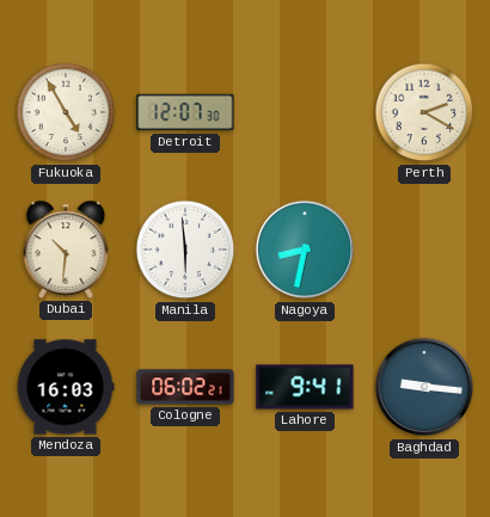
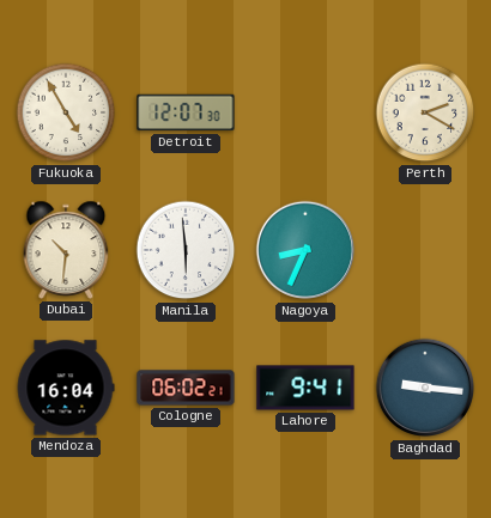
Nagoya: 8:32 -> 8:34 (305, 250)
Mendoza: 16:03 -> 16:04 (66, 388)
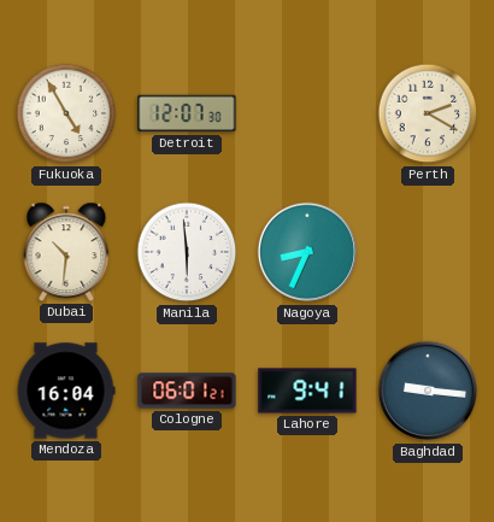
Cologne: 06:02 -> 06:01 (187, 391)
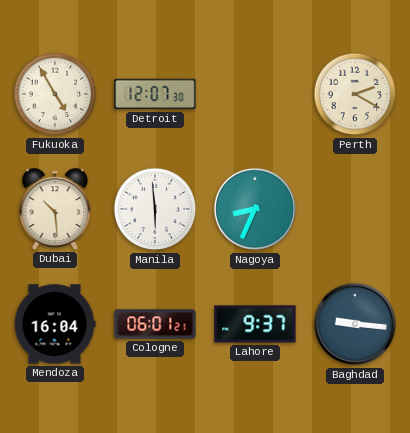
Dubai: 10:31 -> 10:29 (55, 209)
Lahore: 9:41 -> 9:37 (255, 324)
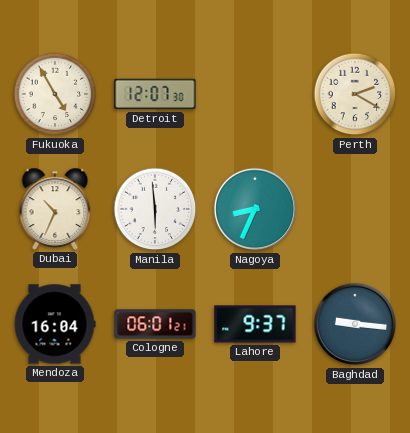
Dubai: 10:29 -> 10:34 (55, 209)
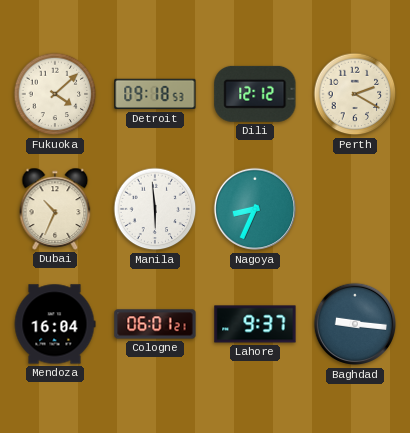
Fukuoka: 4:55 -> 4:08 (55, 94)
Detroit: 12:07 -> 09:18 (155, 94)
Dili: none -> 12:12 (255, 94)
